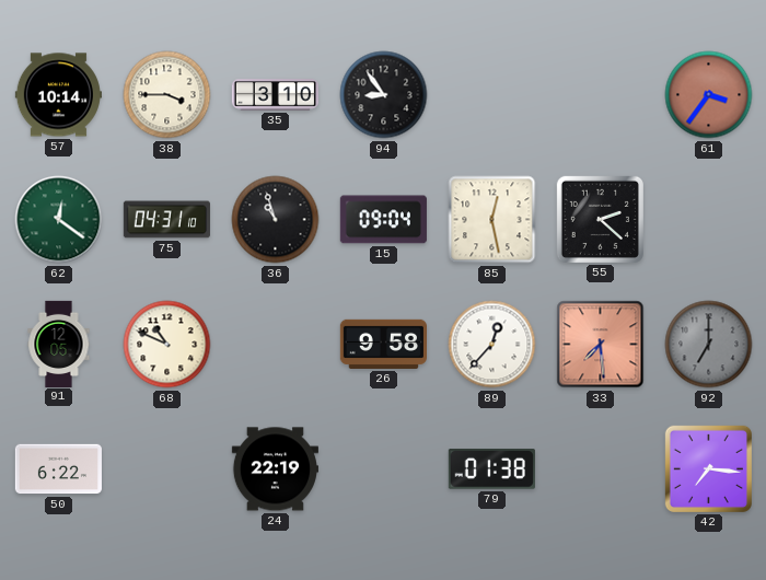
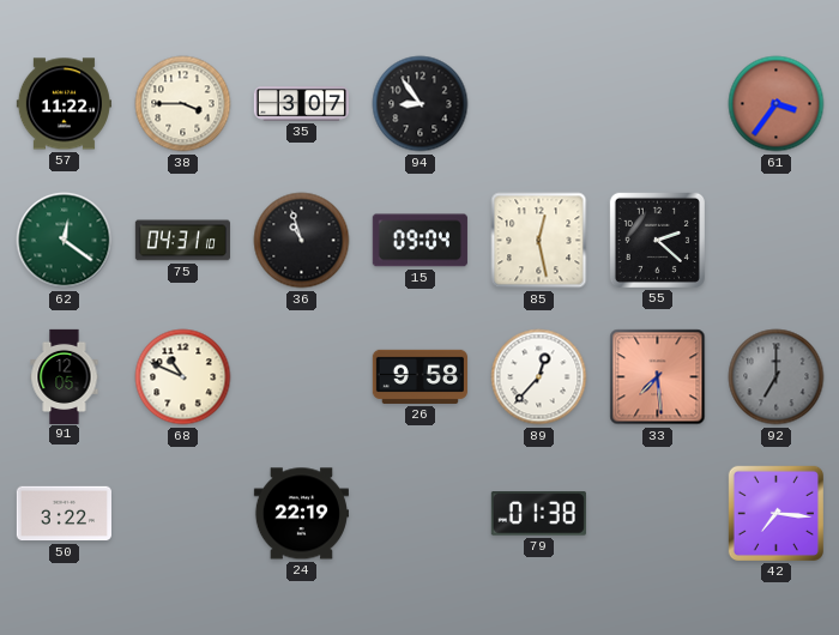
57: 10:14 -> 11:22 (64, 104)
35: 3:10 -> 3:07 (301, 104)
50: 6:22 -> 3:22 (64, 514)
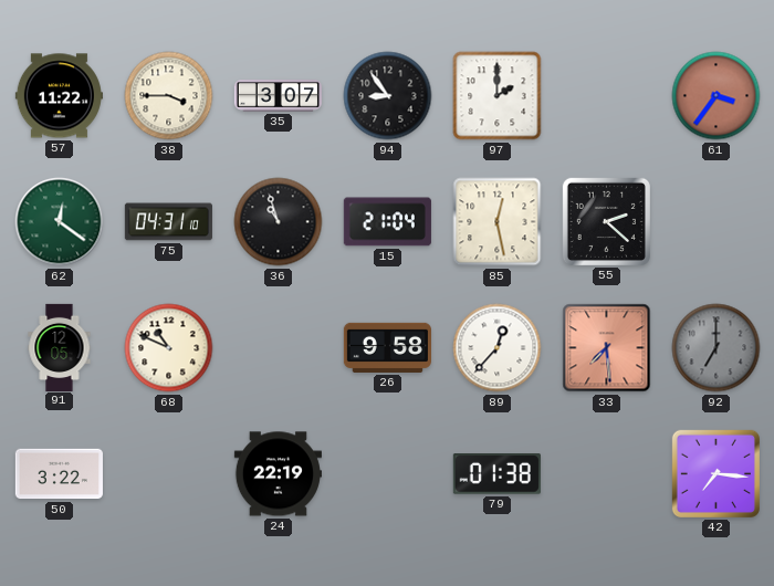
97: none -> 2:00 (498, 96)
15: 09:04 -> 21:04 (387, 222)
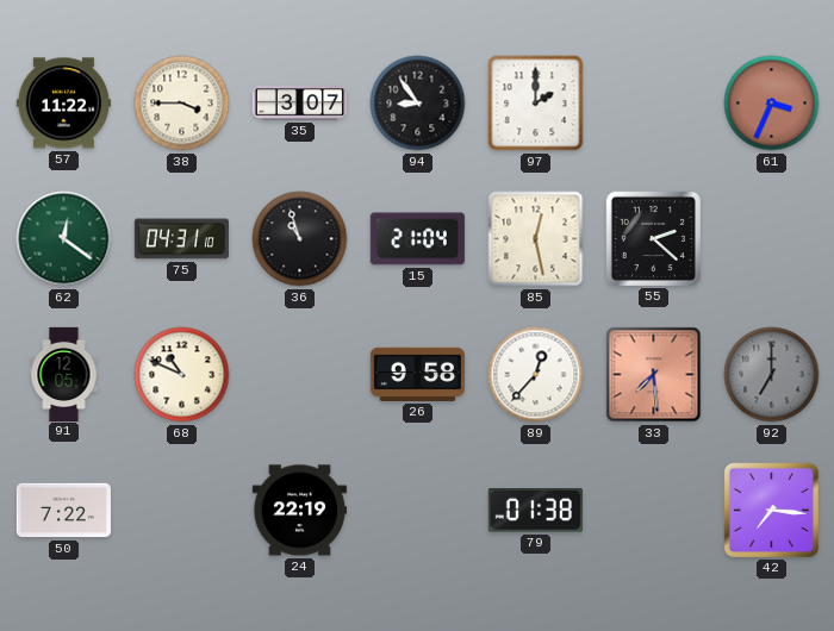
61: 3:36 -> 3:34 (772, 104)
50: 3:22 -> 7:22 (63, 511)
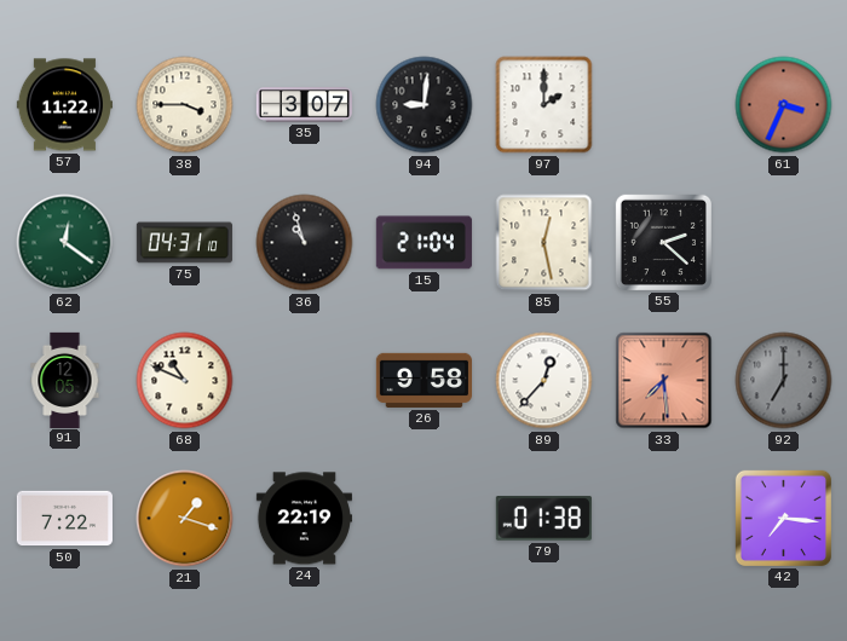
94: 8:54 -> 9:01 (425, 105)
21: none -> 1:18 (185, 519)
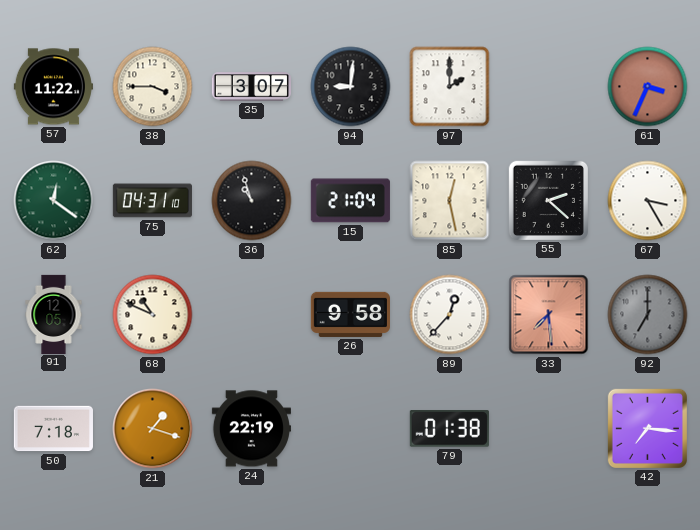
67: none -> 3:25 (648, 201)
50: 7:22 -> 7:18 (53, 429)
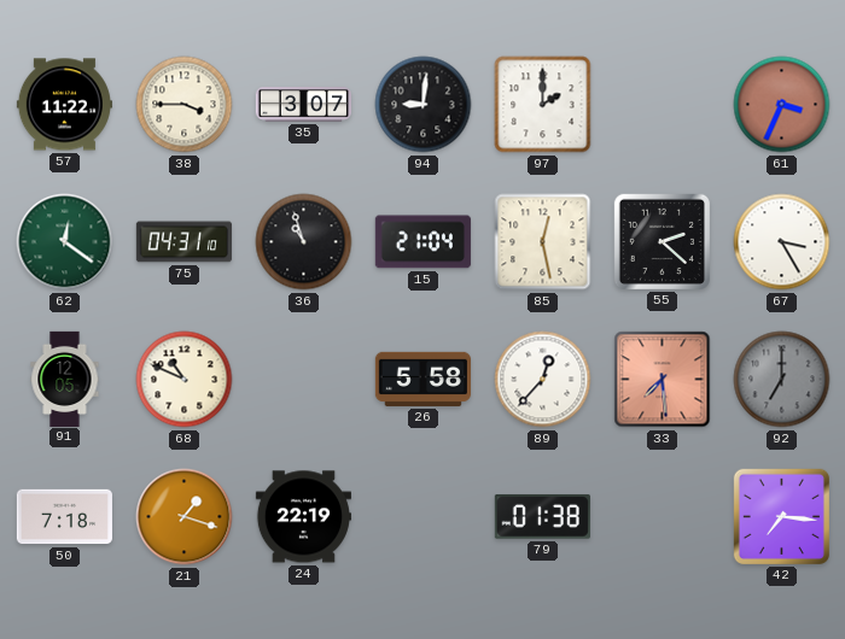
26: 9:58 -> 5:58 (422, 379)
